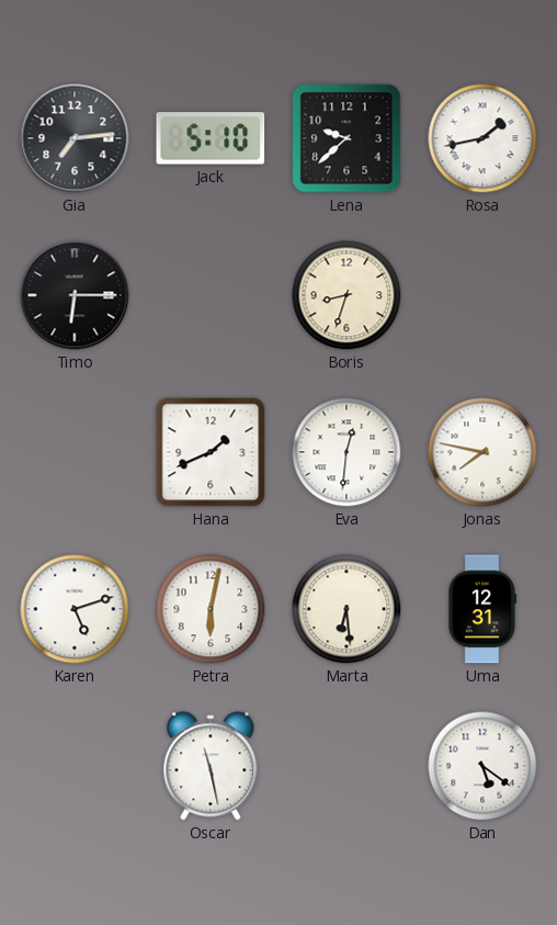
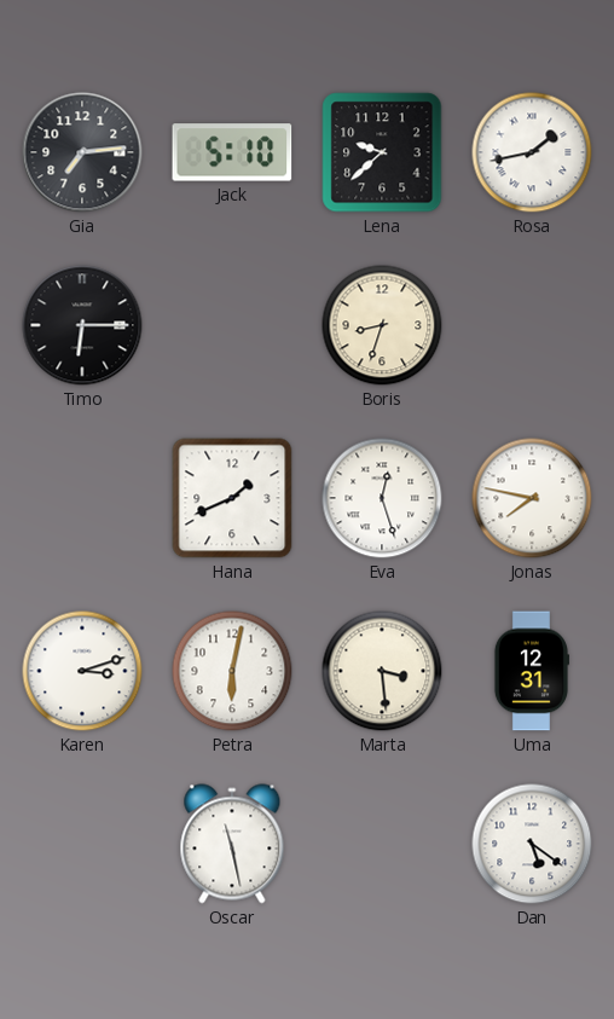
Eva: 12:31 -> 12:27 (382, 498)
Karen: 5:12 -> 3:12 (82, 671)
Marta: 6:29 -> 3:29 (382, 671)
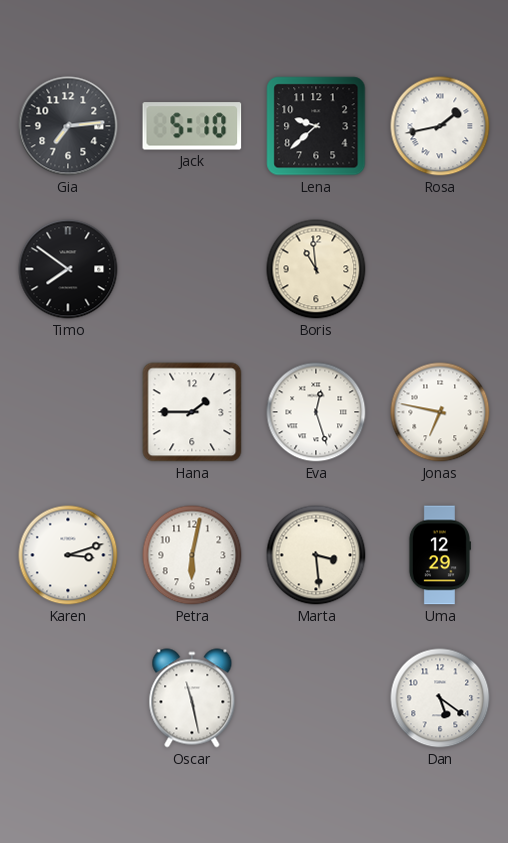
Timo: 6:15 -> 7:51 (68, 269)
Boris: 8:33 -> 10:59 (316, 269)
Hana: 1:41 -> 1:45 (192, 412)
Jonas: 7:47 -> 6:47 (440, 412)
Uma: 12:31 -> 12:29 (439, 555)
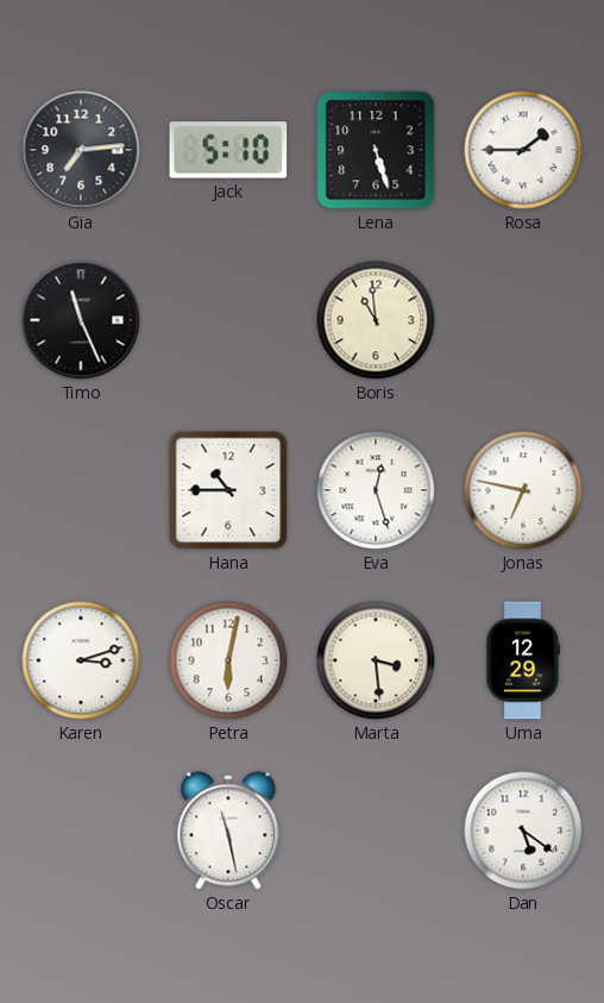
Lena: 9:38 -> 5:27 (376, 150)
Rosa: 1:43 -> 1:45 (523, 150)
Timo: 7:51 -> 11:26 (81, 320)
Hana: 1:45 -> 10:45 (228, 490)
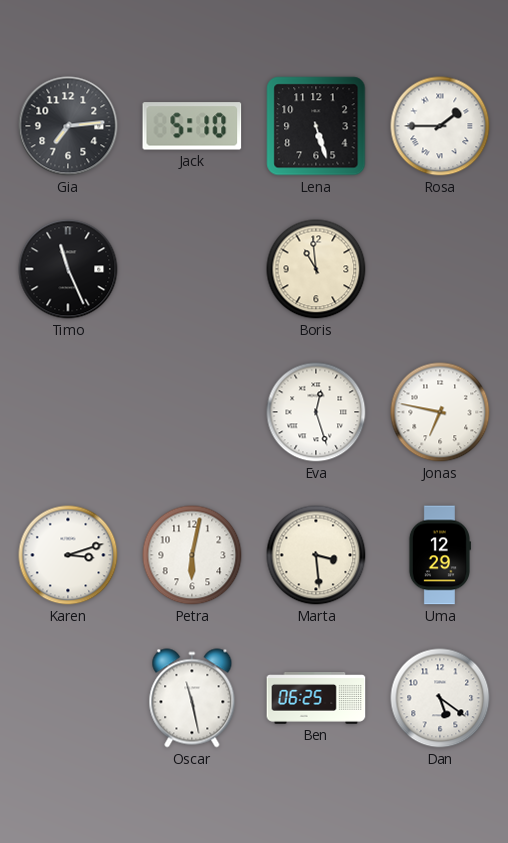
Hana: 10:45 -> none (228, 490)
Ben: none -> 06:25 (316, 699)
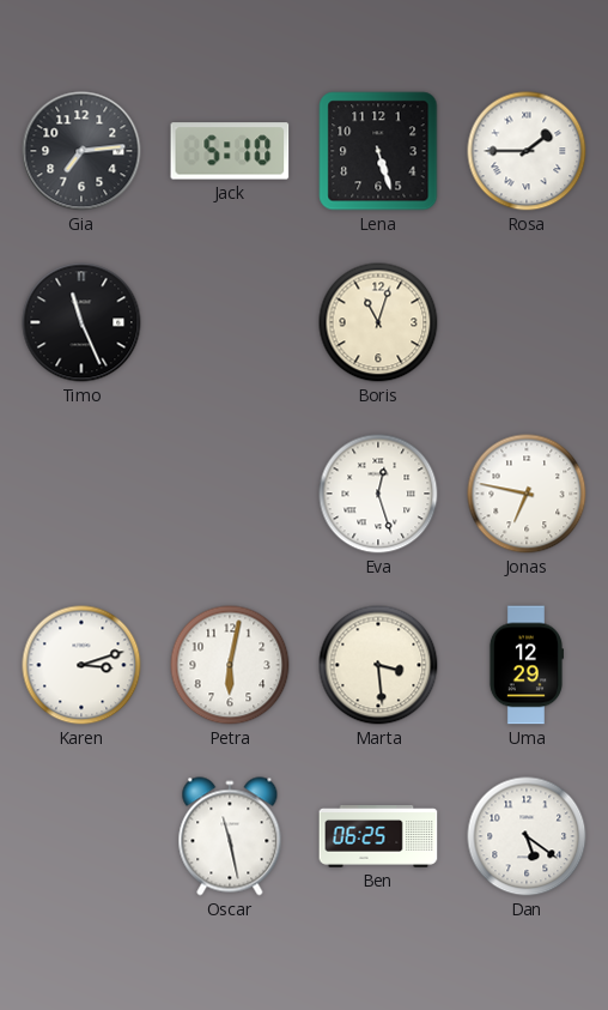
Boris: 10:59 -> 11:03 (378, 322)
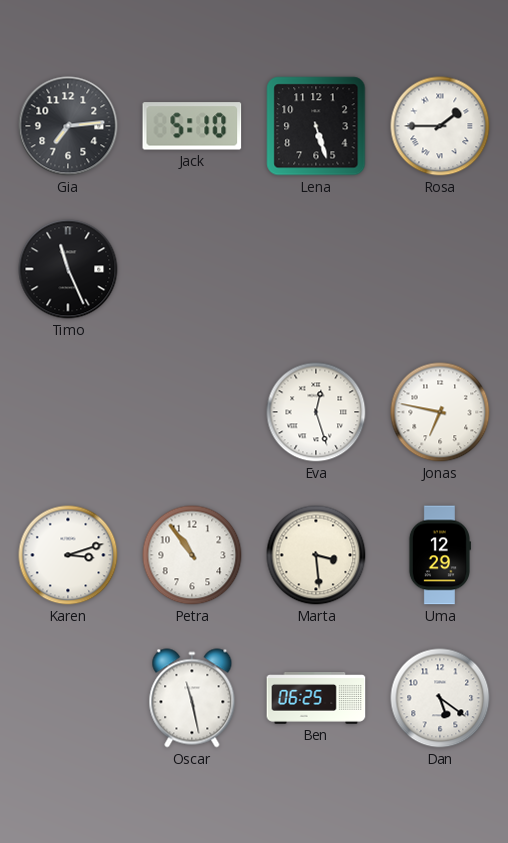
Boris: 11:03 -> none (378, 322)
Petra: 6:02 -> 10:54 (192, 555)
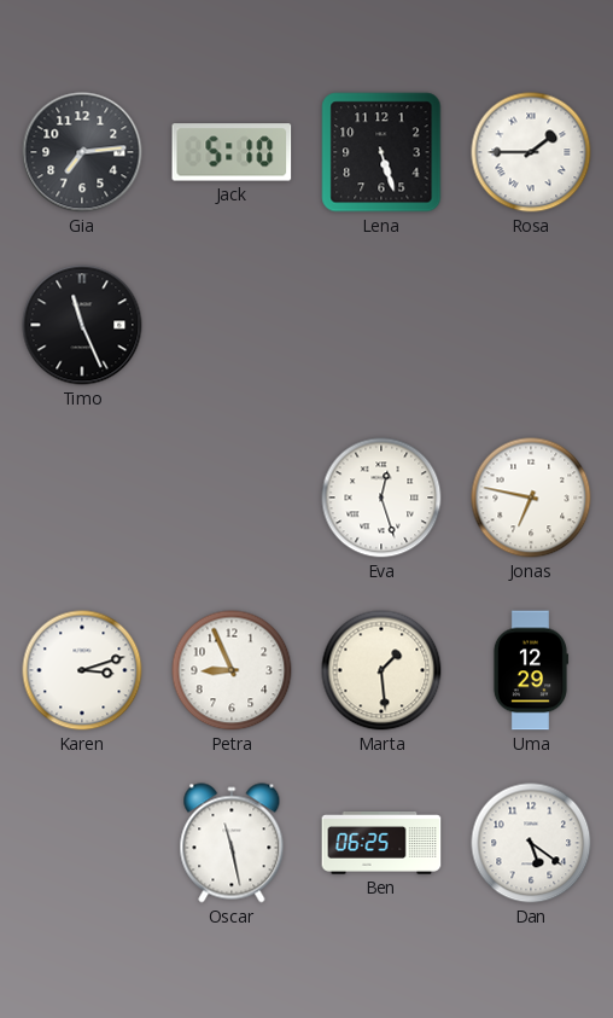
Petra: 10:54 -> 8:56 (232, 670)
Marta: 3:29 -> 1:29 (381, 670)
